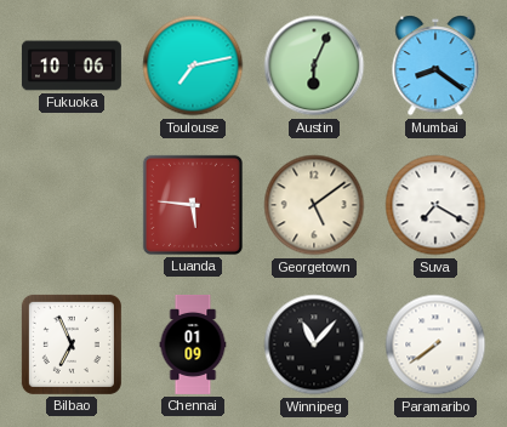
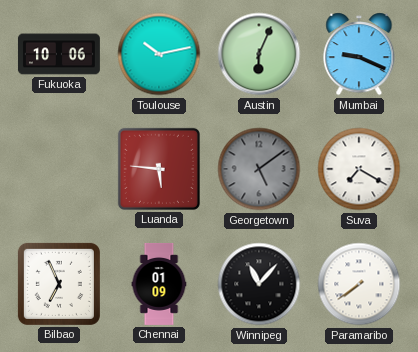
Toulouse: 7:13 -> 10:13 (159, 54)
Mumbai: 8:21 -> 9:19 (359, 54)
Georgetown dial: cream -> grey (259, 169)
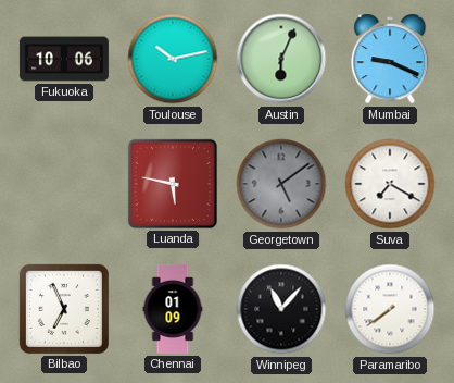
Luanda: 5:46 -> 5:47 (173, 184)
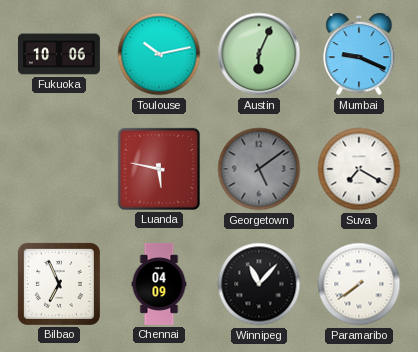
Chennai: 01:09 -> 04:09 (159, 285)
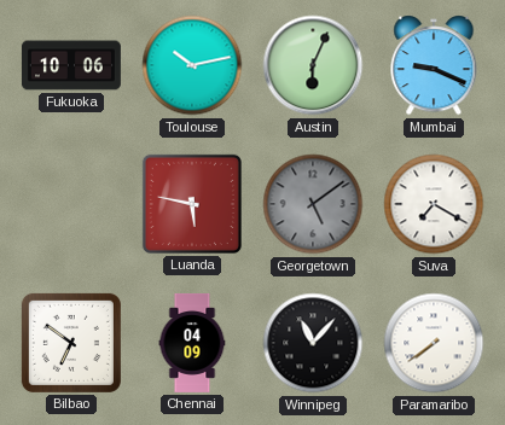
Bilbao: 6:56 -> 6:51 (71, 343)
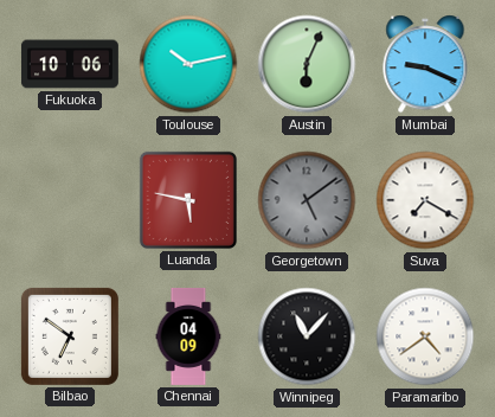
Paramaribo: 7:39 -> 4:39 (425, 336)
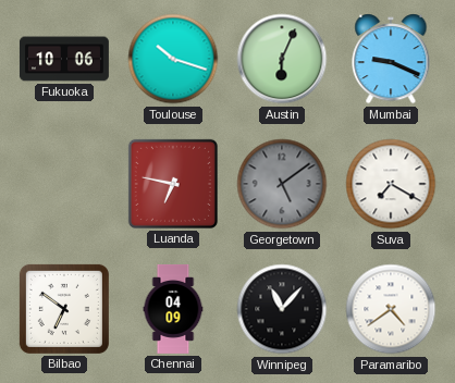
Toulouse: 10:13 -> 10:18 (173, 59)
Luanda: 5:47 -> 6:47 (173, 184)
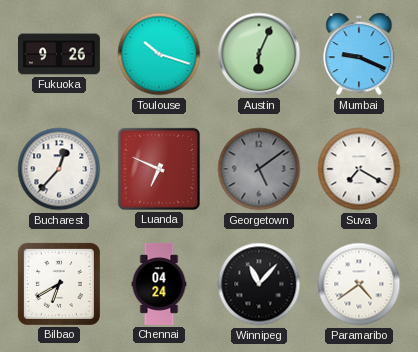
Fukuoka: 10:06 -> 9:26 (59, 54)
Bucharest: none -> 12:37 (59, 169)
Luanda: 6:47 -> 6:49 (159, 169)
Bilbao: 6:51 -> 6:40 (59, 284)
Chennai: 04:09 -> 04:24 (159, 285)
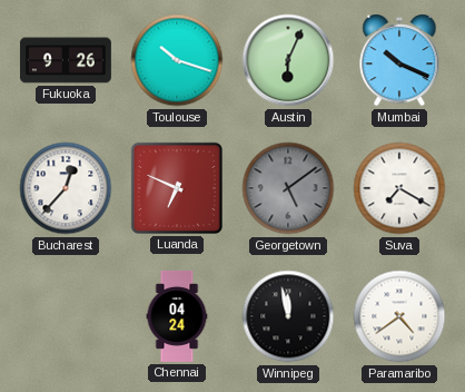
Mumbai: 9:19 -> 10:19 (399, 60)
Bilbao: 6:40 -> none (59, 284)
Winnipeg: 11:07 -> 11:58 (288, 316)
